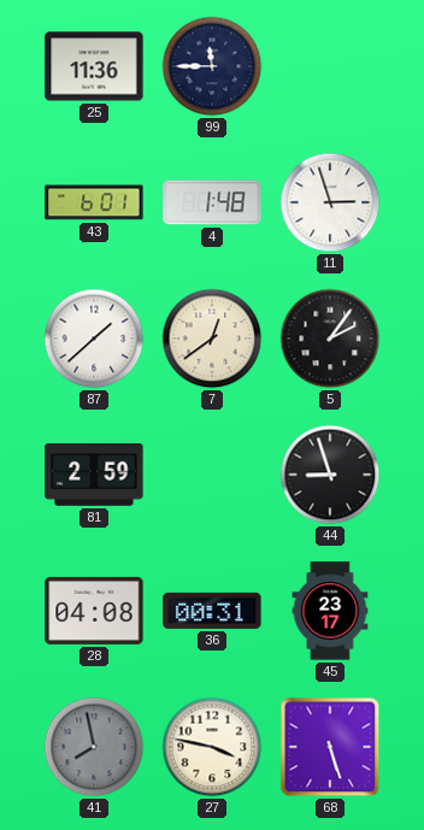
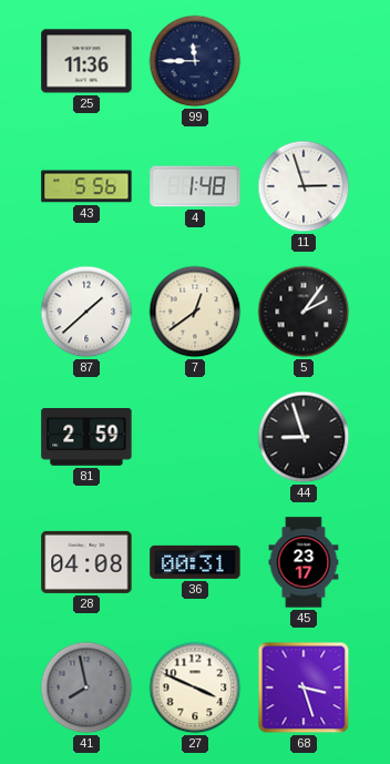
43: 6:01 -> 5:56 (86, 186)
27: 3:47 -> 3:49 (195, 687)
68: 5:27 -> 3:27 (304, 687)
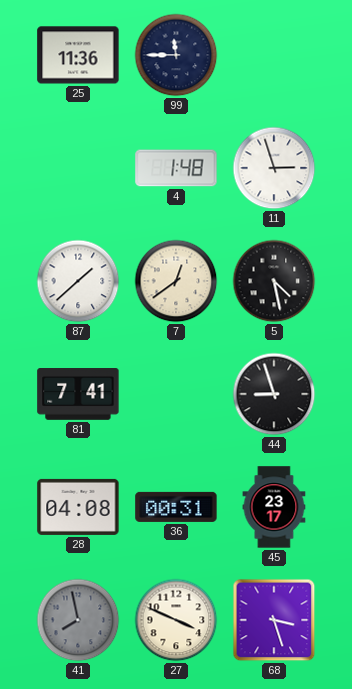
43: 5:56 -> none (86, 186)
5: 2:06 -> 4:28 (274, 281)
81: 2:59 -> 7:41 (78, 395)
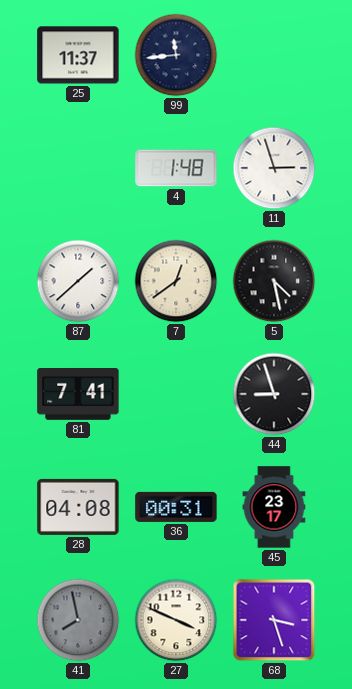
25: 11:36 -> 11:37 (78, 55)
99: 11:45 -> 11:44 (176, 55)
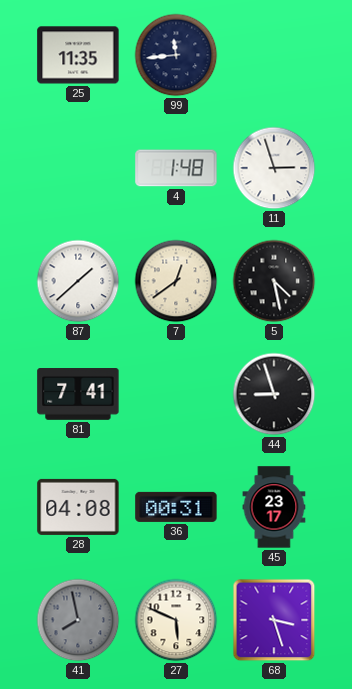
25: 11:37 -> 11:35 (78, 55)
27: 3:49 -> 5:49 (176, 620)
